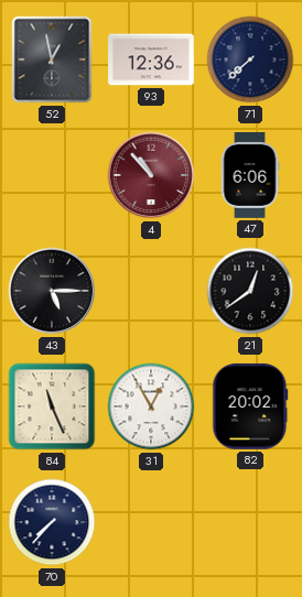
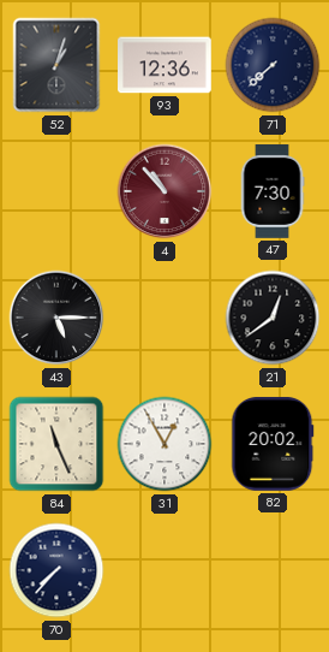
52: 12:58 -> 1:03 (56, 65)
47: 6:06 -> 7:30 (273, 192)
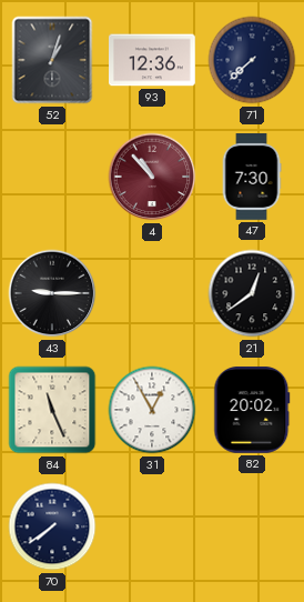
43: 5:15 -> 9:15 (52, 293)
70: 7:37 -> 7:39 (52, 526)
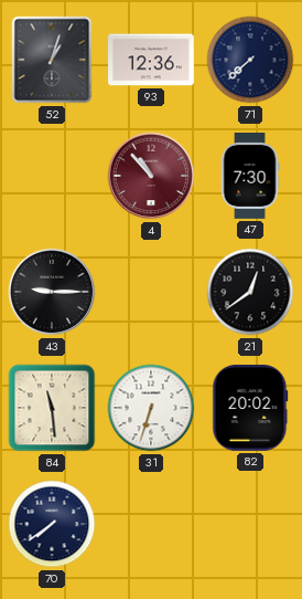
84: 11:26 -> 11:29 (52, 408)
31: 12:55 -> 6:33 (151, 408)
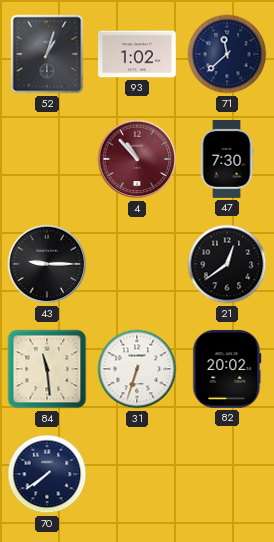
93: 12:36 -> 1:02 (138, 54)
71: 7:38 -> 11:38 (227, 54)
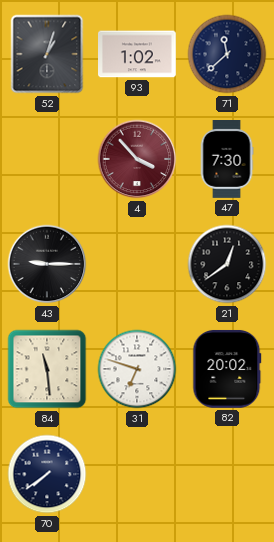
4: 10:53 -> 3:53 (137, 159)
31: 6:33 -> 6:48 (137, 369)
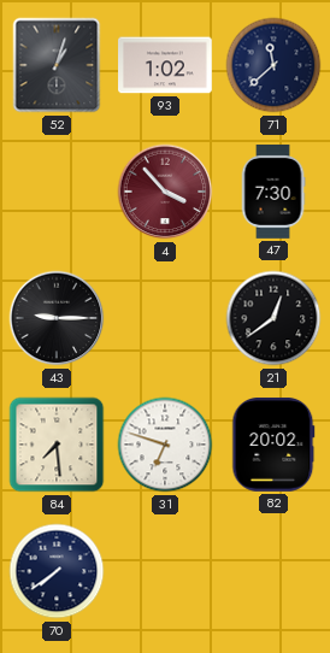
84: 11:29 -> 7:29 (57, 445)
